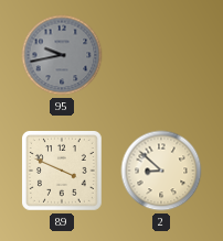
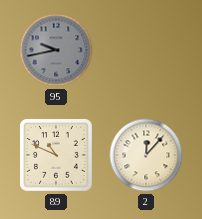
89: 3:49 -> 10:49 (57, 156)
2: 8:52 -> 12:07 (146, 155)
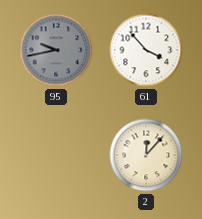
61: none -> 3:53 (146, 50)
89: 10:49 -> none (57, 156)
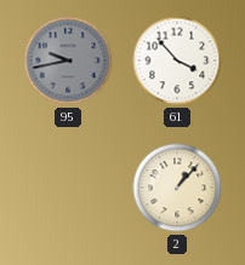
2: 12:07 -> 1:07 (177, 188)
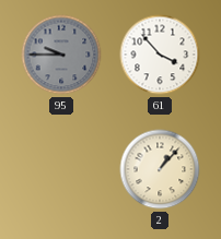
95: 9:43 -> 9:45 (61, 55)
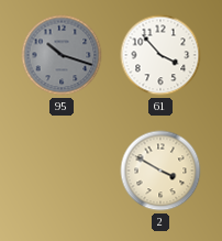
95: 9:45 -> 10:18 (62, 55)
2: 1:07 -> 3:50 (160, 171)
